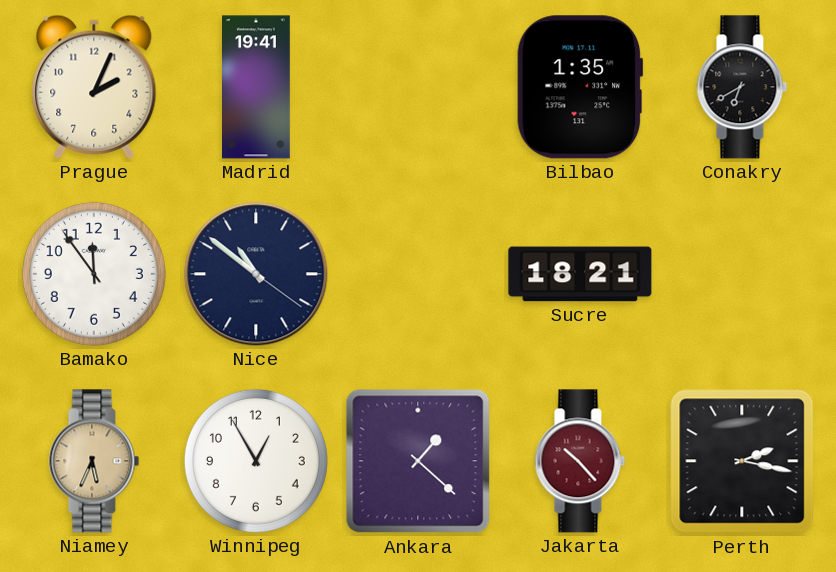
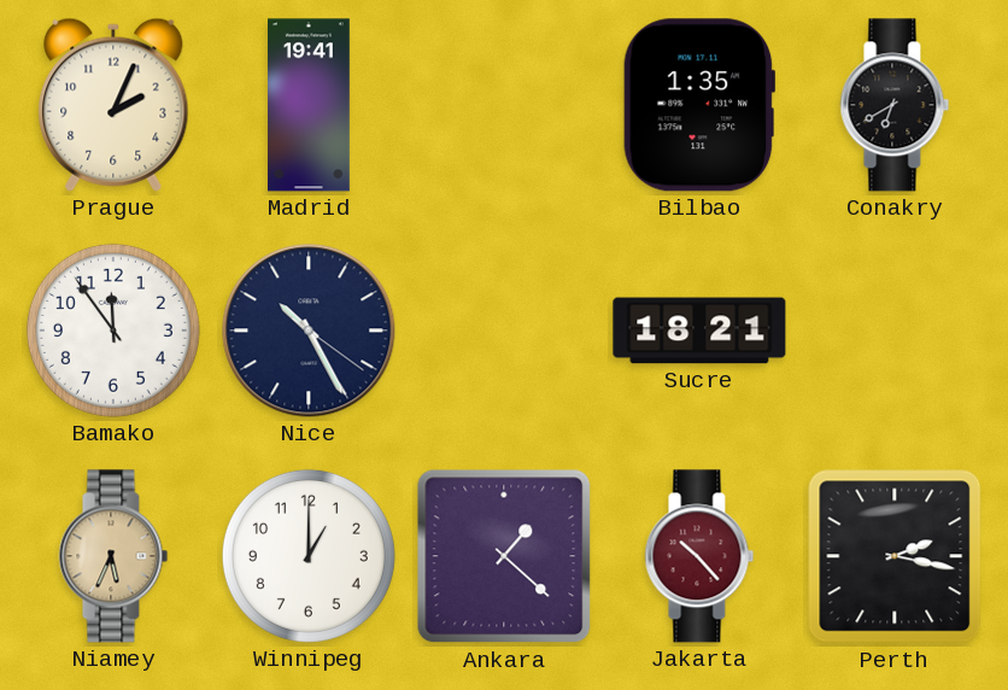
Nice: 10:51 -> 10:25 (309, 331)
Winnipeg: 12:55 -> 1:00 (309, 556)
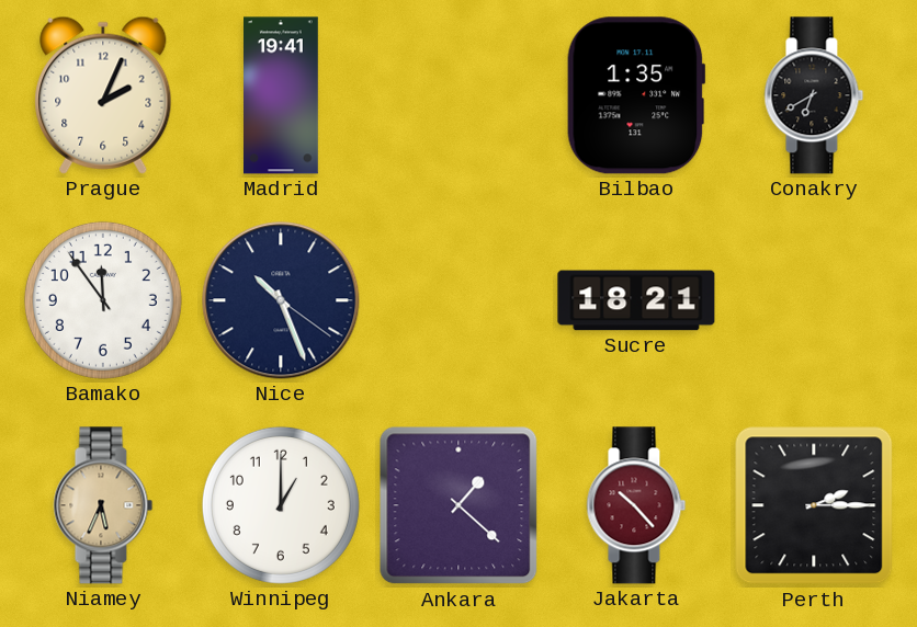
Nice: 10:25 -> 10:26 (281, 300)
Perth: 2:17 -> 2:15 (814, 505)
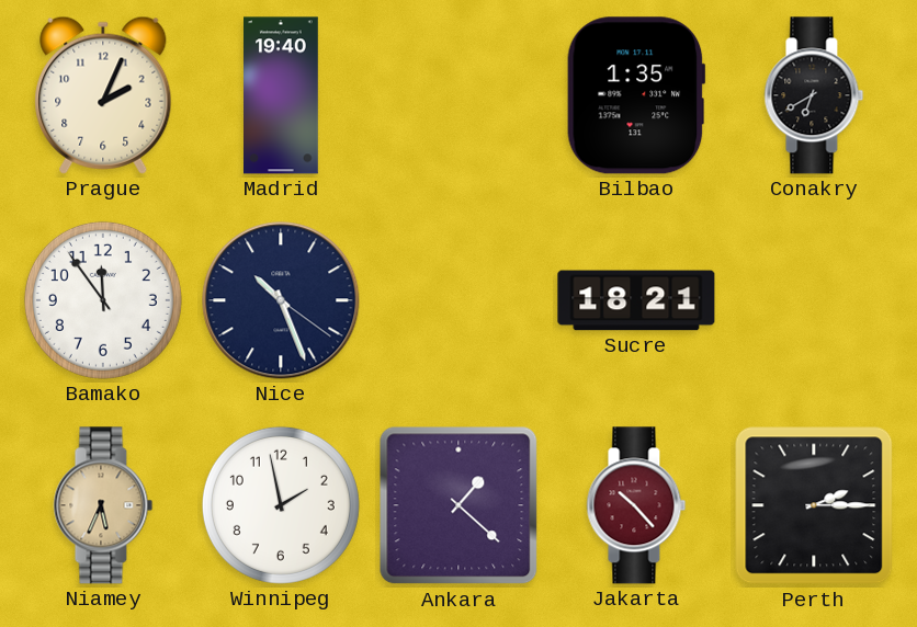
Madrid: 19:41 -> 19:40 (282, 95)
Winnipeg: 1:00 -> 1:58 (281, 505)
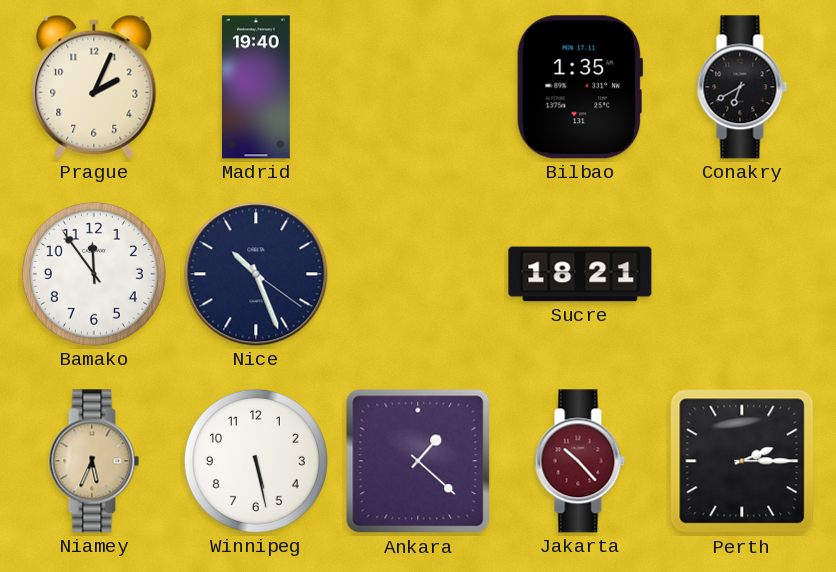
Winnipeg: 1:58 -> 5:28 (256, 461)
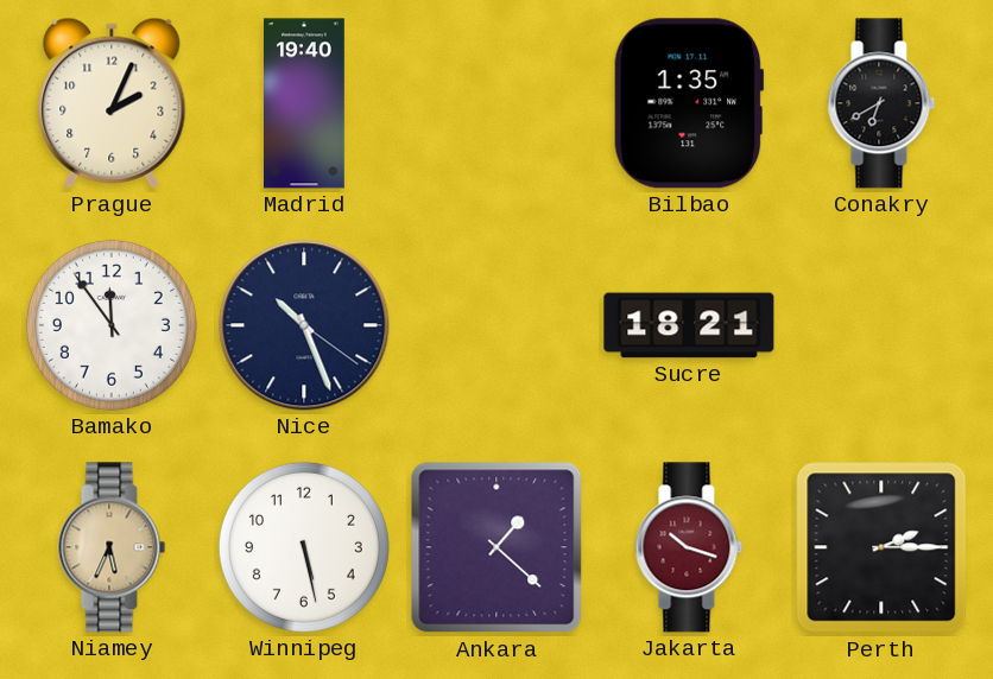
Jakarta: 10:23 -> 10:18 (689, 547)
